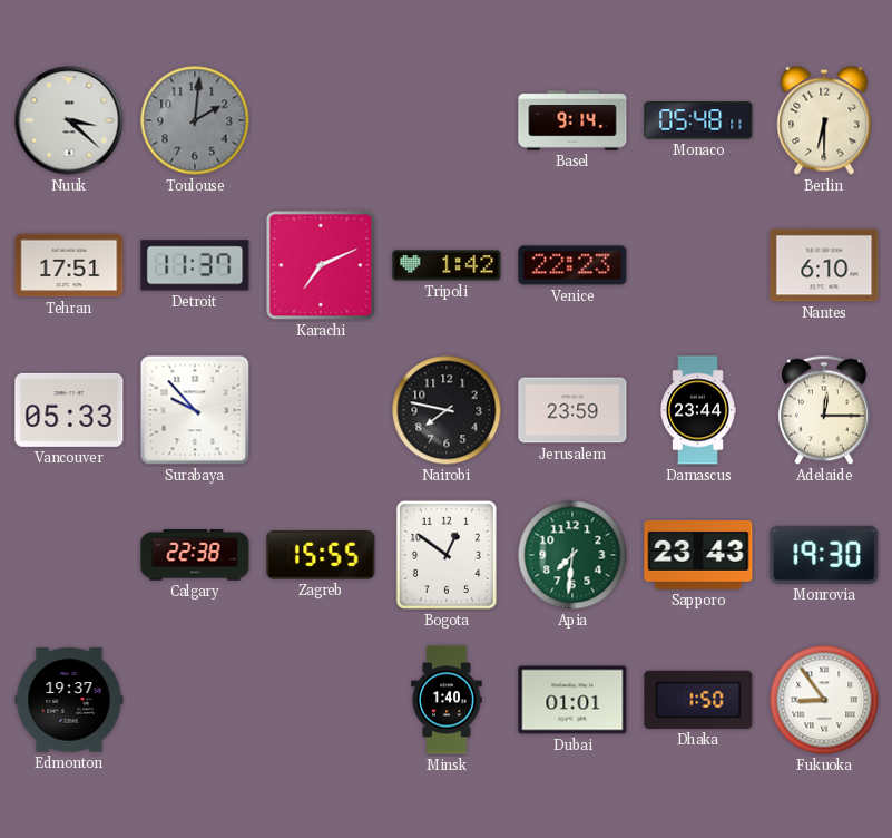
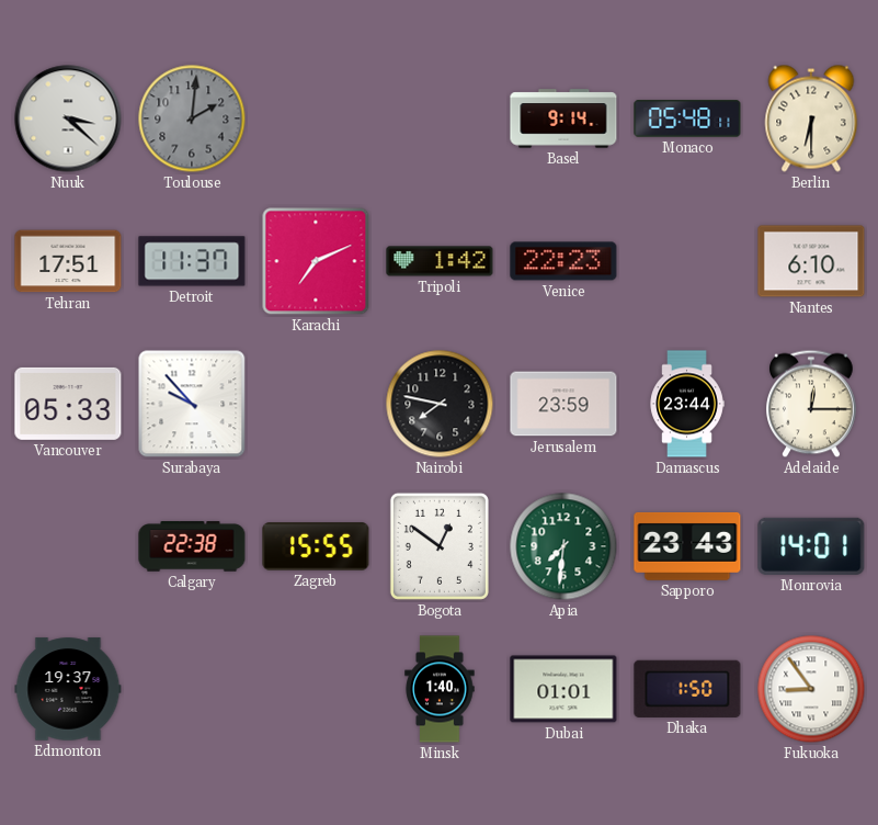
Monrovia: 19:30 -> 14:01 (811, 546)
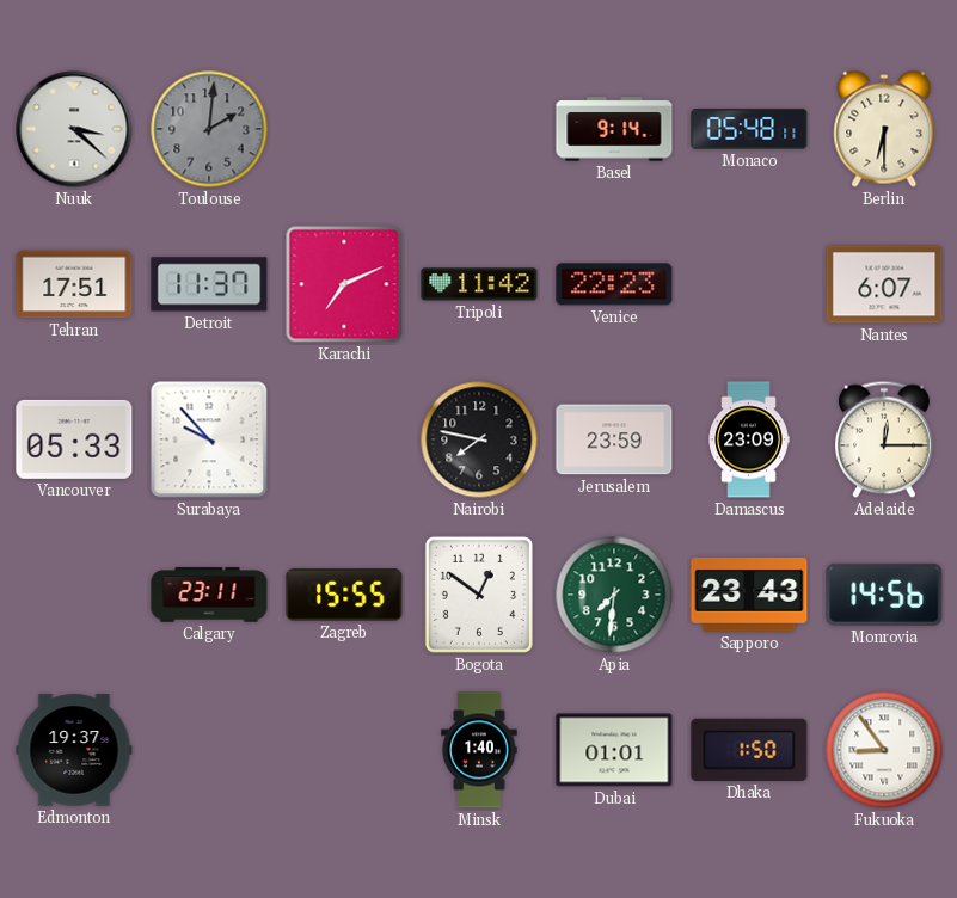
Tripoli: 1:42 -> 11:42 (479, 284)
Nantes: 6:10 -> 6:07 (884, 284)
Damascus: 23:44 -> 23:09 (749, 439)
Calgary: 22:38 -> 23:11 (209, 595)
Monrovia: 14:01 -> 14:56 (884, 595)
